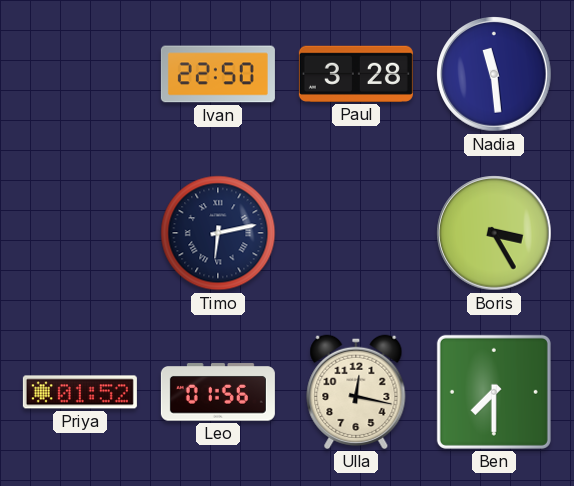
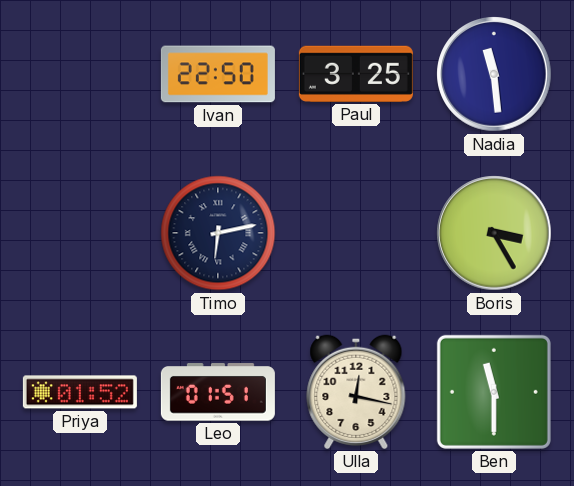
Paul: 3:28 -> 3:25 (356, 74)
Leo: 01:56 -> 01:51 (218, 392)
Ben: 7:30 -> 11:30 (494, 392)
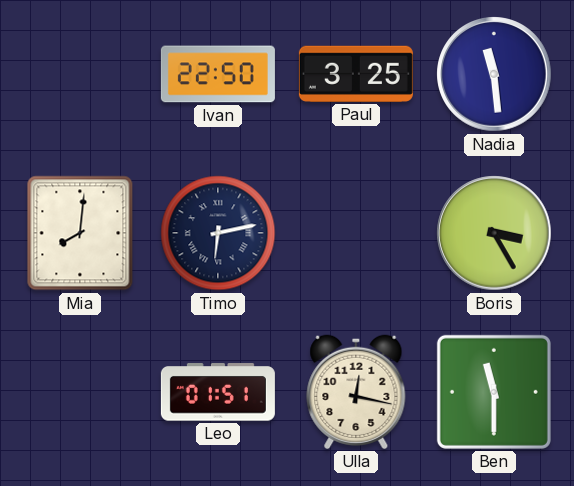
Mia: none -> 8:01 (80, 233)
Priya: 01:52 -> none (80, 392)
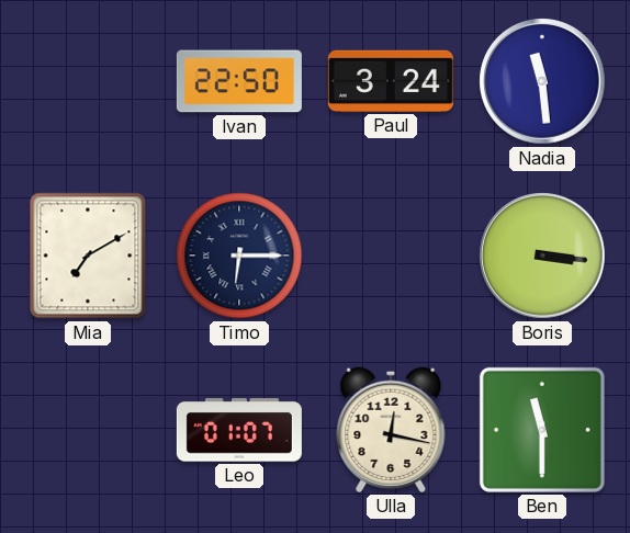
Paul: 3:25 -> 3:24 (391, 81)
Mia: 8:01 -> 7:10 (88, 256)
Timo: 6:13 -> 6:15 (239, 256)
Boris: 3:25 -> 3:16 (542, 256)
Leo: 01:51 -> 01:07 (239, 430)
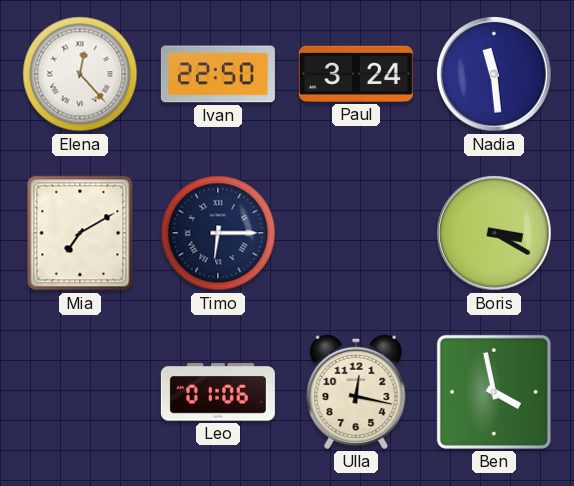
Elena: none -> 12:23 (80, 74)
Boris: 3:16 -> 3:20 (494, 233)
Leo: 01:07 -> 01:06 (218, 392)
Ben: 11:30 -> 3:58 (494, 392)
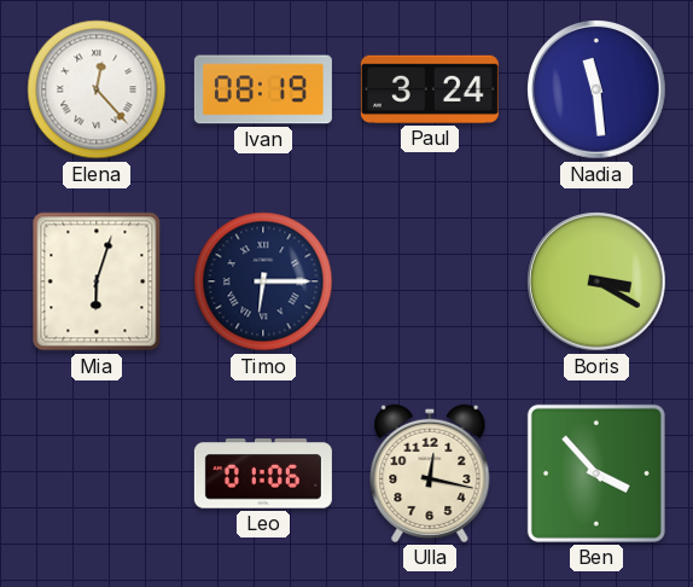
Ivan: 22:50 -> 08:19 (263, 89)
Mia: 7:10 -> 6:03 (97, 281)
Ben: 3:58 -> 3:53 (596, 473)
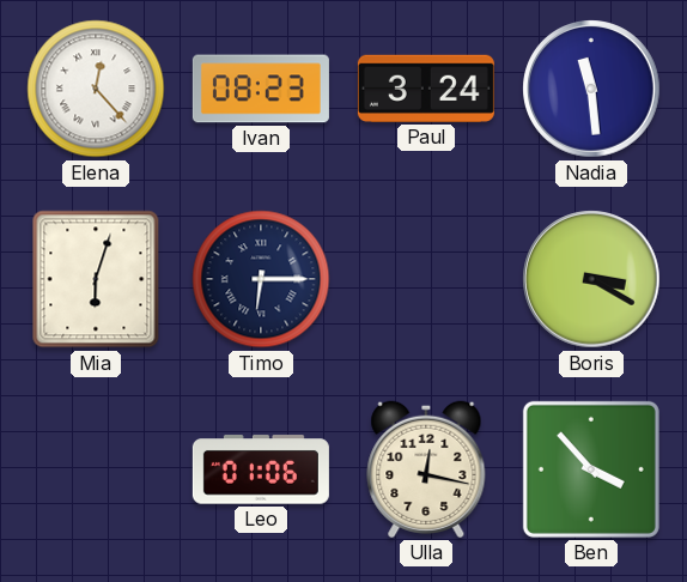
Ivan: 08:19 -> 08:23 (261, 89)
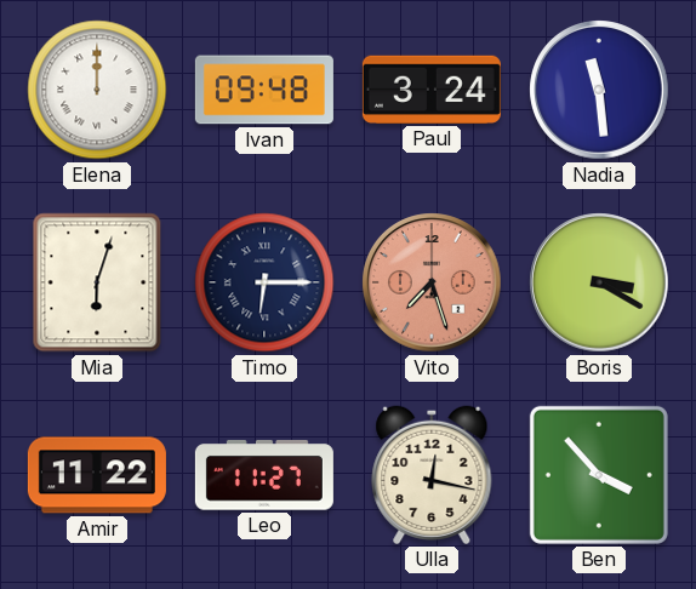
Elena: 12:23 -> 12:00 (97, 90)
Ivan: 08:23 -> 09:48 (264, 90)
Vito: none -> 7:27 (432, 282)
Amir: none -> 11:22 (97, 475)
Leo: 01:06 -> 11:27 (264, 475)
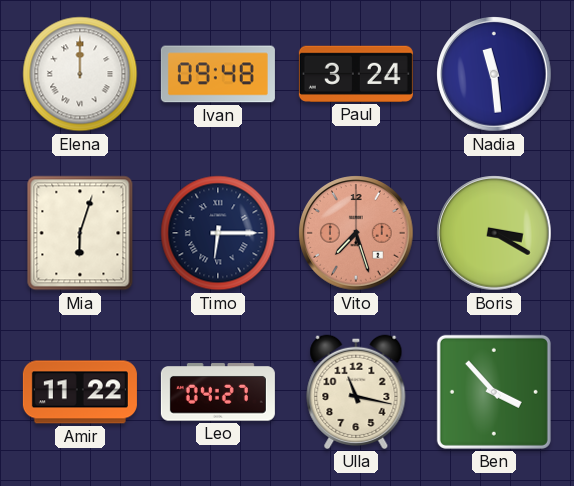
Leo: 11:27 -> 04:27 (218, 392)
Ulla: 12:17 -> 11:17 (356, 392)
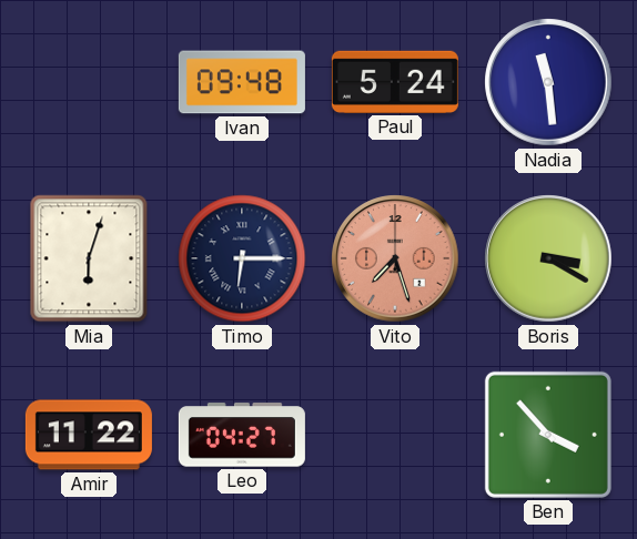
Elena: 12:00 -> none (80, 74)
Paul: 3:24 -> 5:24 (395, 82)
Ulla: 11:17 -> none (356, 392)
